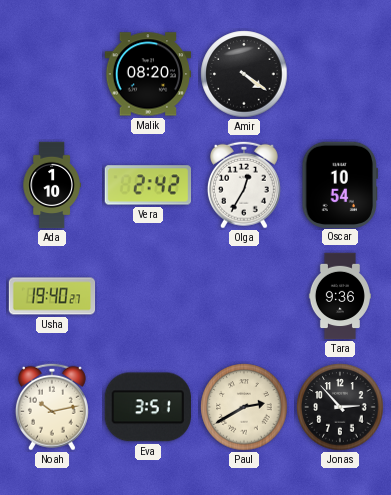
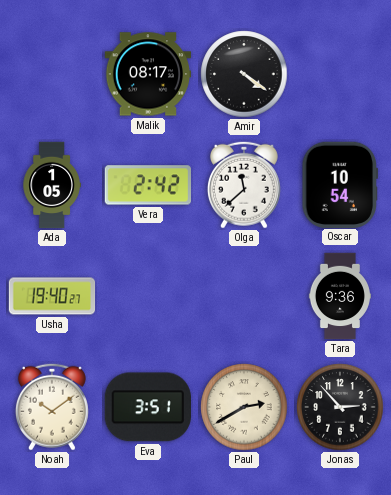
Malik: 08:20 -> 08:17 (148, 74)
Ada: 1:10 -> 1:05 (52, 185)
Olga: 12:35 -> 11:38 (244, 185)
Noah: 10:13 -> 10:09 (52, 407)
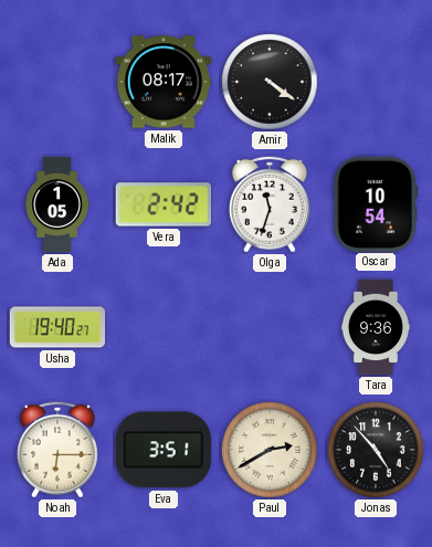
Olga: 11:38 -> 11:33 (270, 204)
Noah: 10:09 -> 6:15 (57, 450)
Jonas: 2:53 -> 4:53 (376, 450)
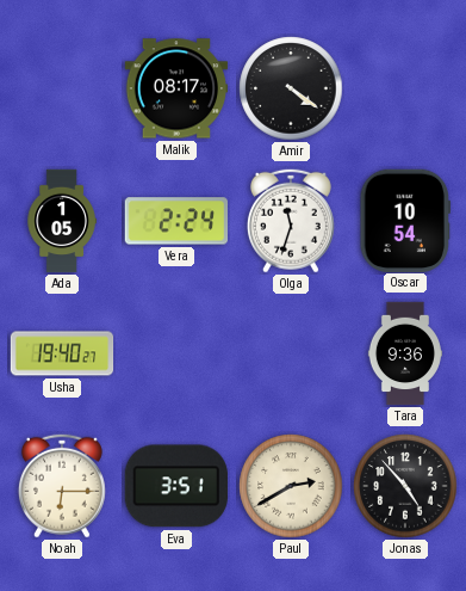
Vera: 2:42 -> 2:24 (175, 221)
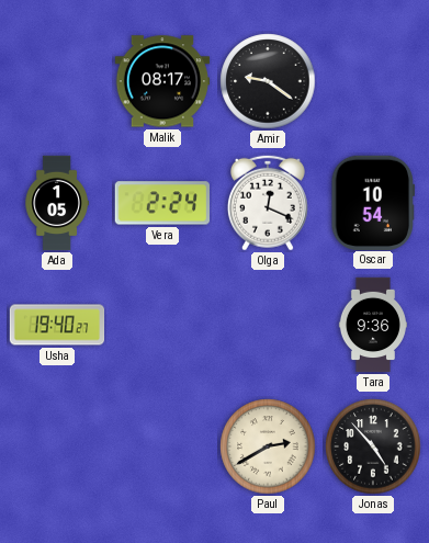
Amir: 4:21 -> 9:21 (268, 81)
Olga: 11:33 -> 12:19 (268, 203)
Noah: 6:15 -> none (62, 486)
Eva: 3:51 -> none (176, 486)
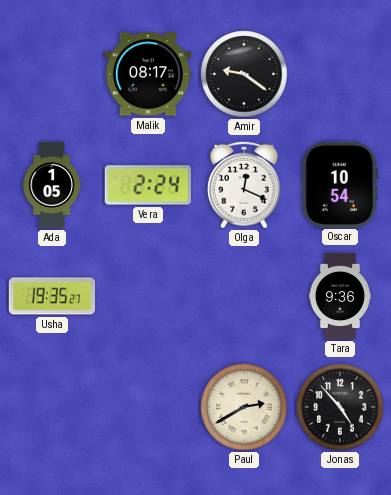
Usha: 19:40 -> 19:35 (52, 296)
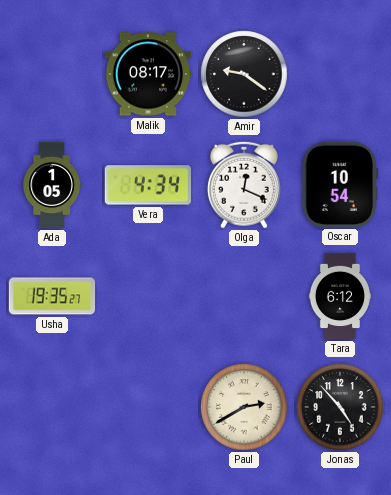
Vera: 2:24 -> 4:34 (147, 185)
Tara: 9:36 -> 6:12 (339, 296)
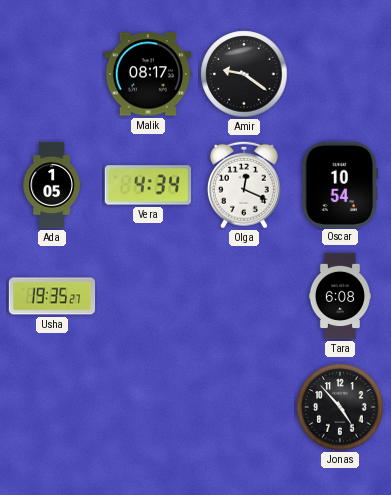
Tara: 6:12 -> 6:08 (339, 296)
Paul: 2:40 -> none (244, 407)
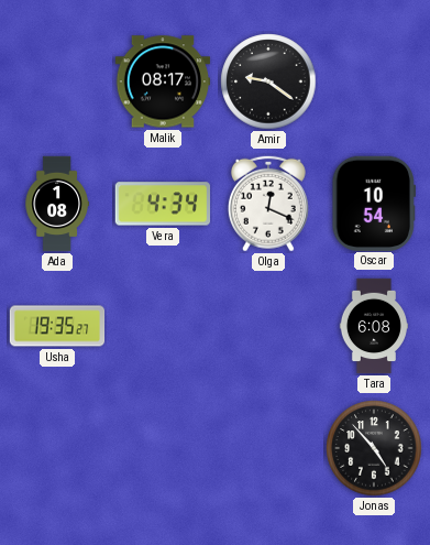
Ada: 1:05 -> 1:08 (57, 204)
